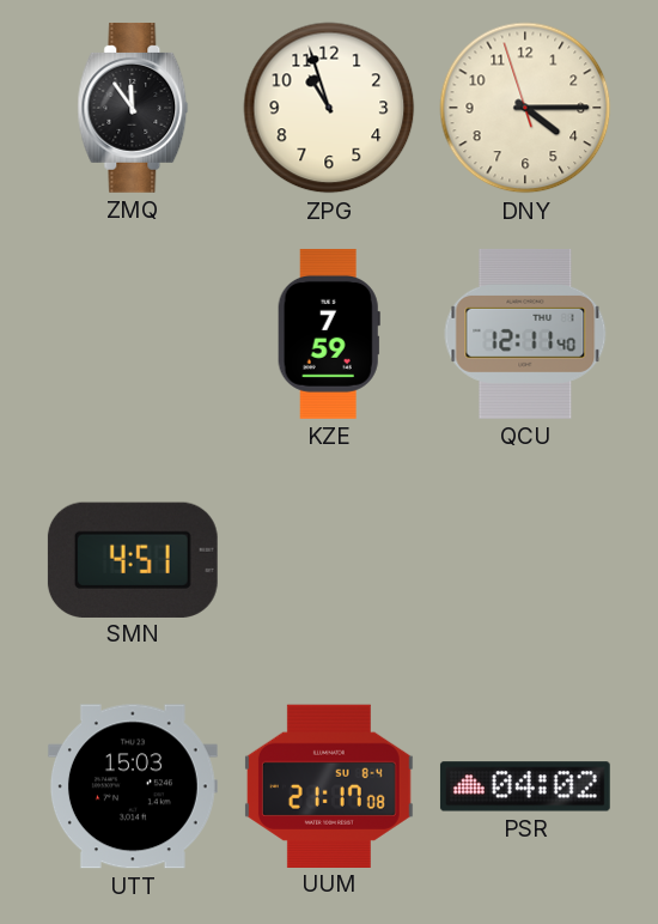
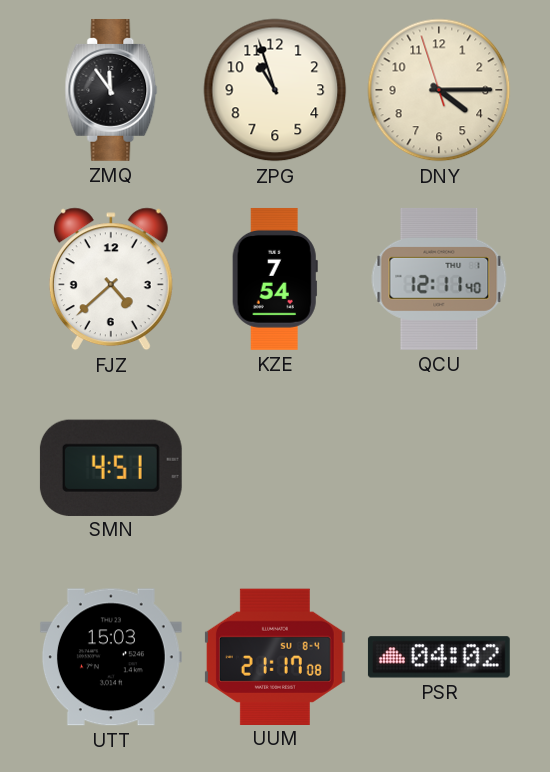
FJZ: none -> 4:38 (111, 279)
KZE: 7:59 -> 7:54 (275, 279)
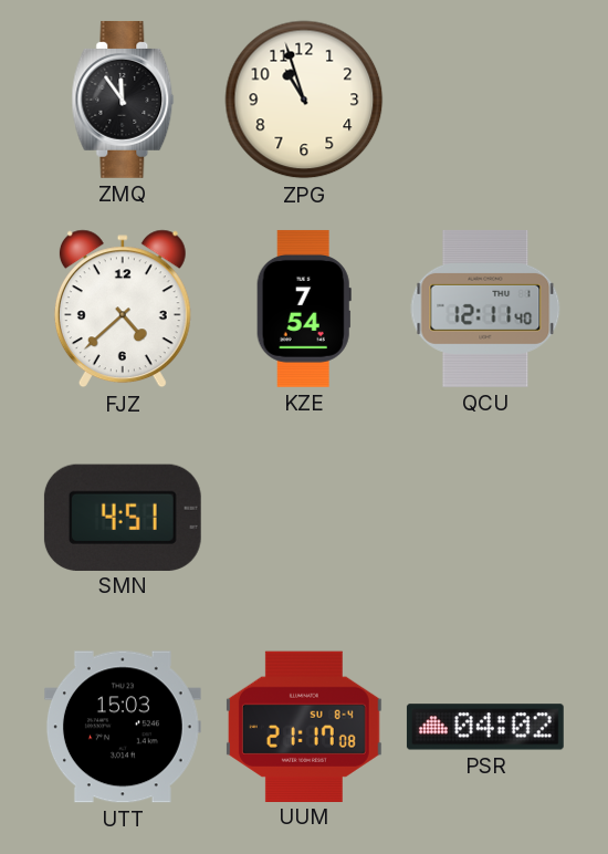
DNY: 4:14 -> none (439, 90)
